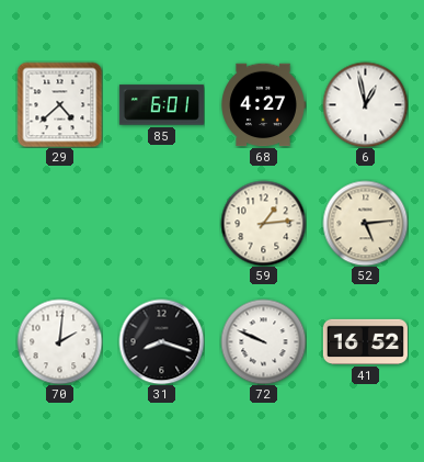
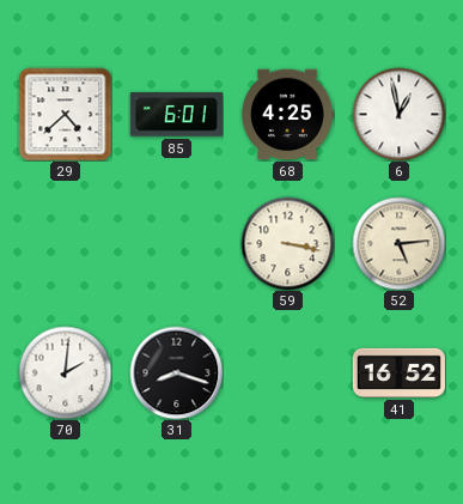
68: 4:27 -> 4:25 (287, 115)
59: 1:14 -> 3:17 (287, 243)
72: 9:49 -> none (263, 341)
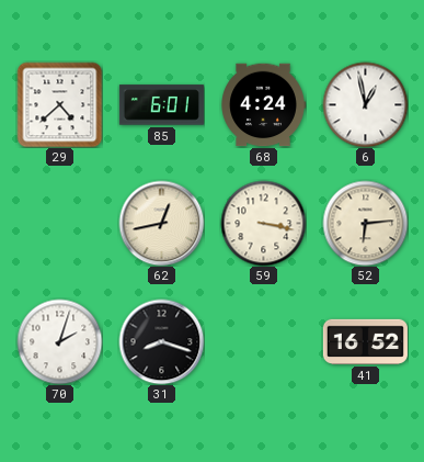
68: 4:25 -> 4:24 (263, 105)
62: none -> 12:43 (161, 223)
52: 5:14 -> 6:14 (365, 223)
70: 2:01 -> 2:03 (59, 341)
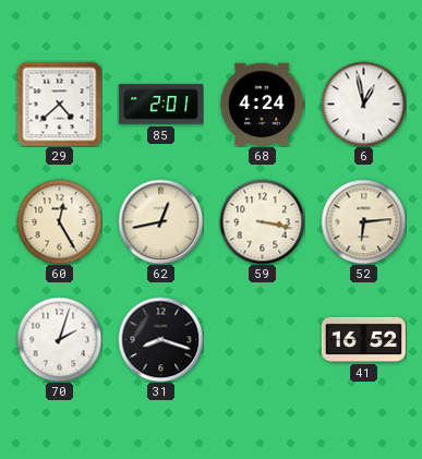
85: 6:01 -> 2:01 (160, 105)
60: none -> 12:25 (59, 221)
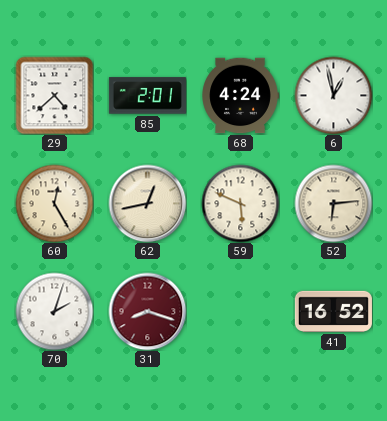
59: 3:17 -> 5:49 (240, 203)
31 dial: black -> burgundy (147, 311)
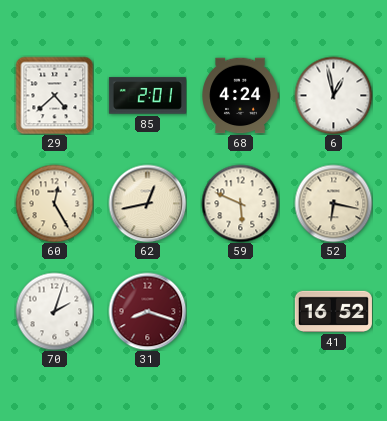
52: 6:14 -> 6:17 (333, 203)
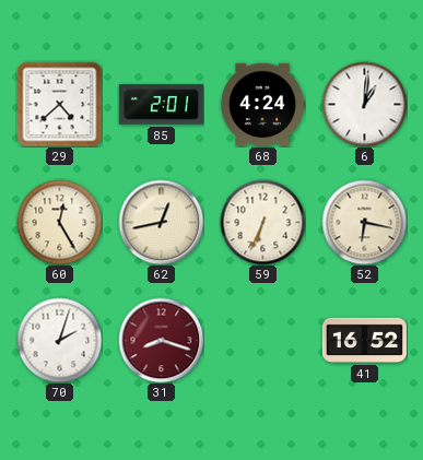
6: 12:58 -> 1:01 (364, 104)
59: 5:49 -> 6:34 (262, 222)
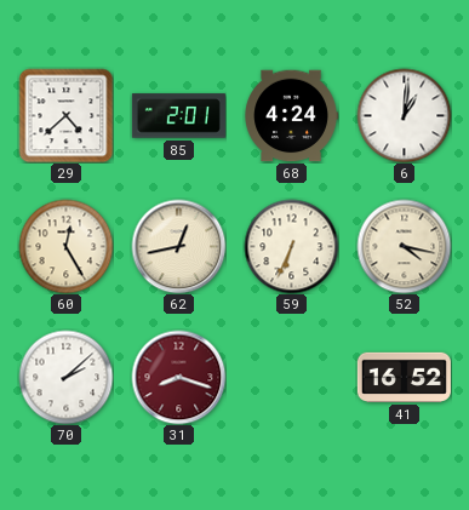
52: 6:17 -> 4:17 (404, 246)
70: 2:03 -> 2:08 (65, 377)
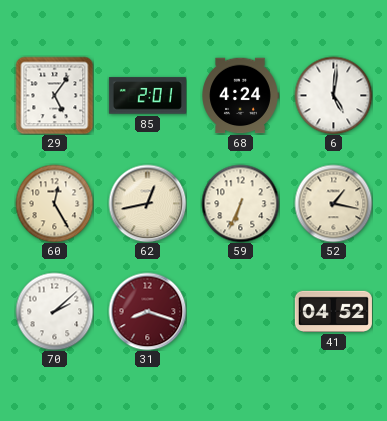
29: 4:38 -> 5:06 (54, 95)
6: 1:01 -> 5:01 (333, 95)
52: 4:17 -> 1:17 (333, 203)
41: 16:52 -> 04:52 (333, 311)
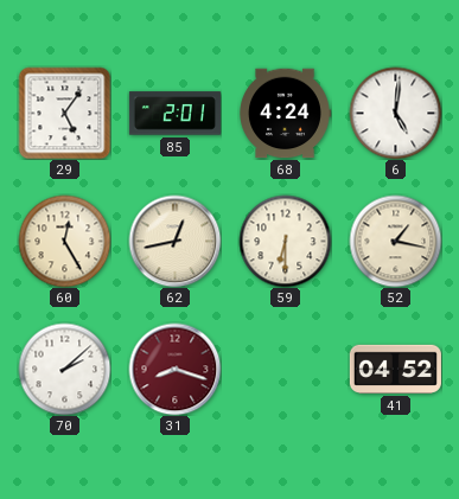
59: 6:34 -> 6:30 (285, 241)
